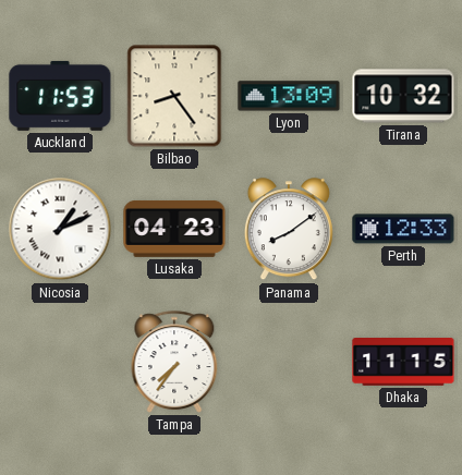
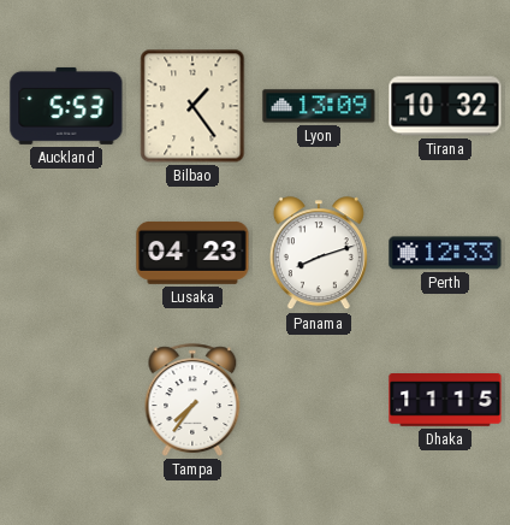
Auckland: 11:53 -> 5:53 (66, 106)
Bilbao: 8:24 -> 1:24 (192, 106)
Nicosia: 1:11 -> none (60, 229)
Panama: 8:09 -> 8:12 (319, 254)
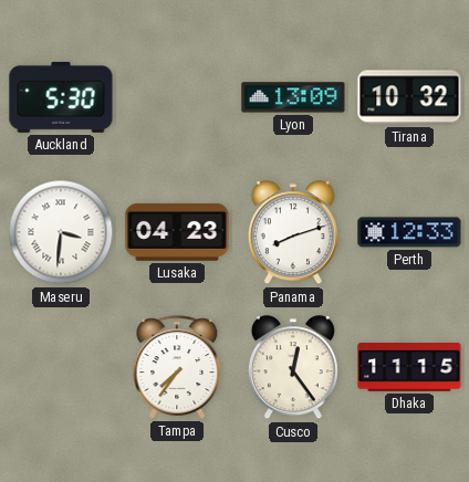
Auckland: 5:53 -> 5:30 (61, 97)
Bilbao: 1:24 -> none (192, 106)
Maseru: none -> 3:31 (61, 232)
Cusco: none -> 12:24 (293, 368)
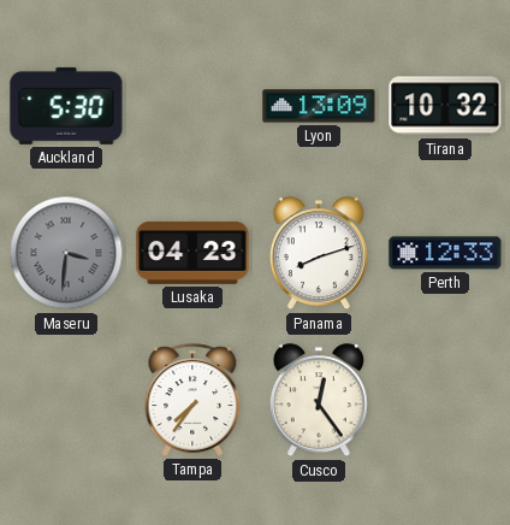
Maseru dial: white -> grey (66, 253)
Dhaka: 11:15 -> none (409, 368)
